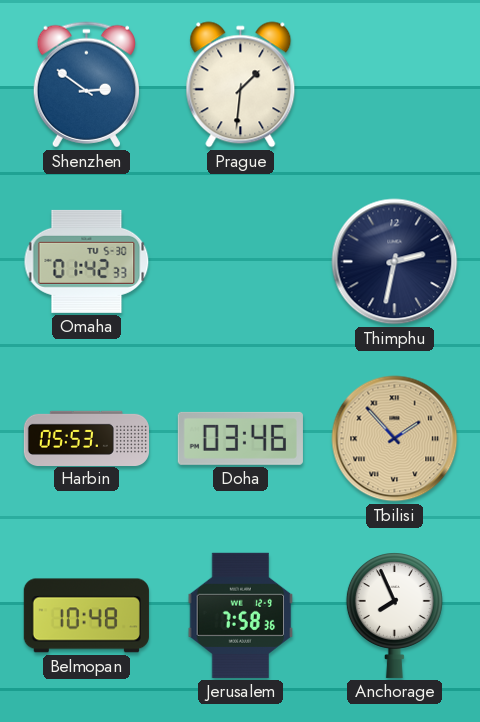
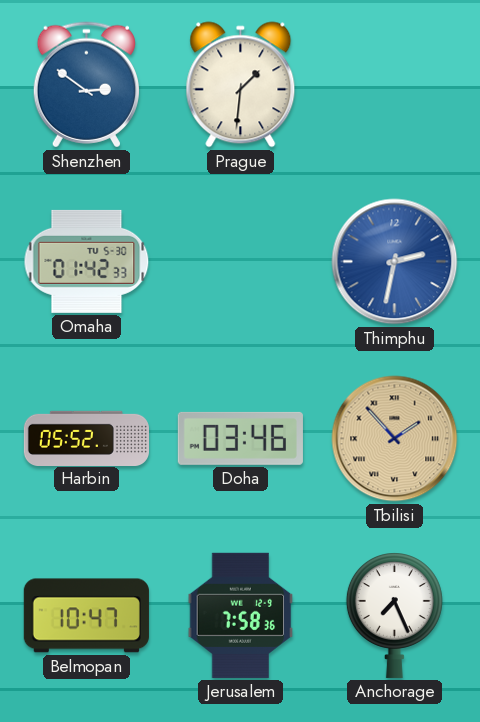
Thimphu dial: navy -> blue (395, 262)
Harbin: 05:53 -> 05:52 (86, 438)
Belmopan: 10:48 -> 10:47 (86, 616)
Anchorage: 7:56 -> 7:26 (394, 616)
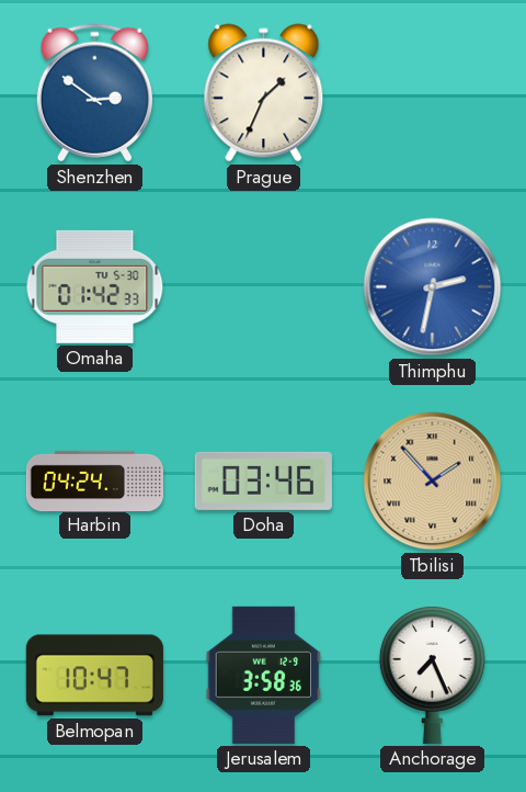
Prague: 1:31 -> 1:34 (264, 93)
Harbin: 05:52 -> 04:24 (94, 480)
Jerusalem: 7:58 -> 3:58 (264, 675)
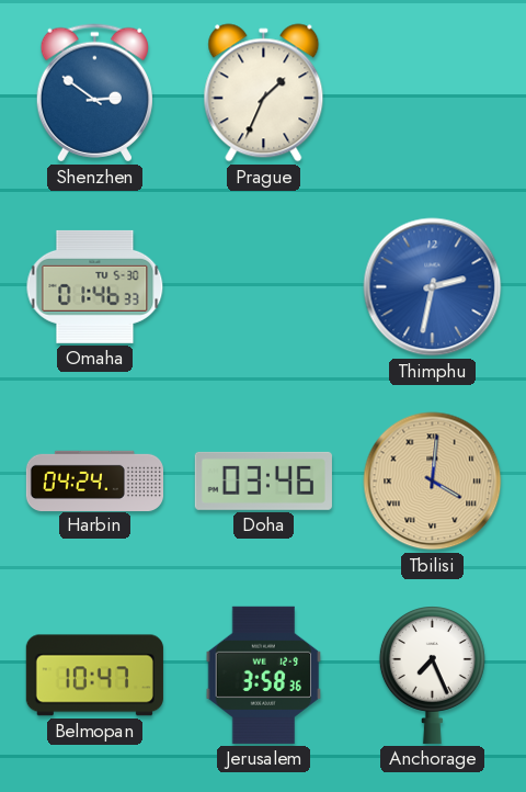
Omaha: 01:42 -> 01:46 (95, 286)
Tbilisi: 1:53 -> 4:01 (433, 482)
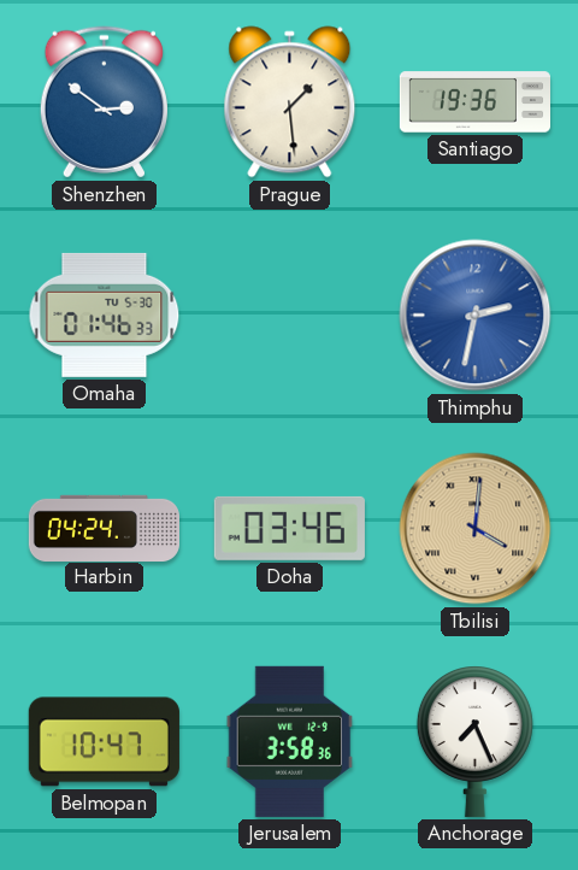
Prague: 1:34 -> 1:29 (290, 102)
Santiago: none -> 19:36 (474, 102)
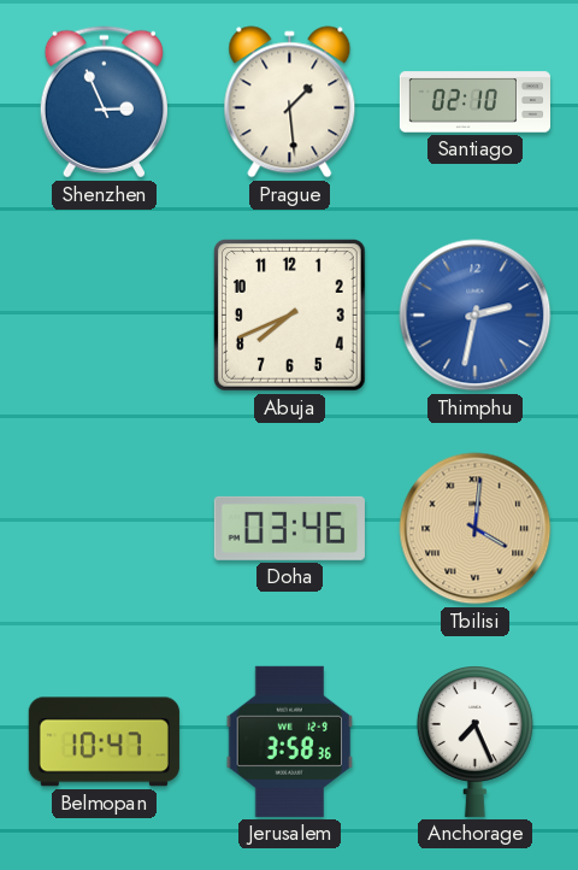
Shenzhen: 2:51 -> 2:56 (104, 102)
Santiago: 19:36 -> 02:10 (474, 102)
Omaha: 01:46 -> none (105, 315)
Abuja: none -> 7:41 (289, 315)
Harbin: 04:24 -> none (104, 528)
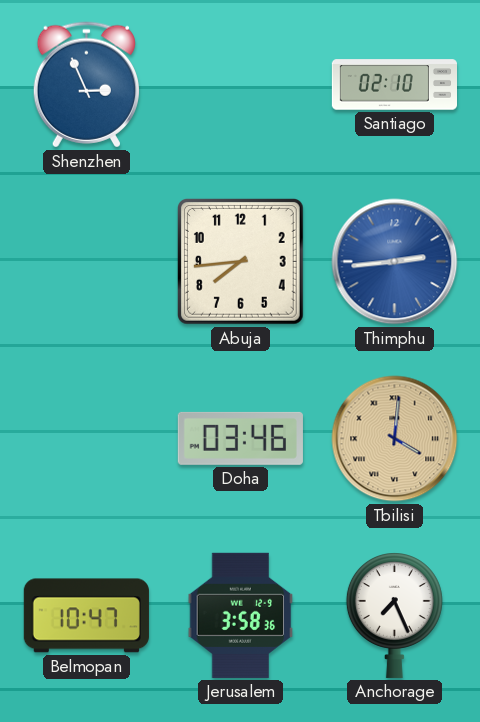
Prague: 1:29 -> none (290, 102)
Abuja: 7:41 -> 7:44 (240, 261)
Thimphu: 2:32 -> 2:44 (395, 262)
